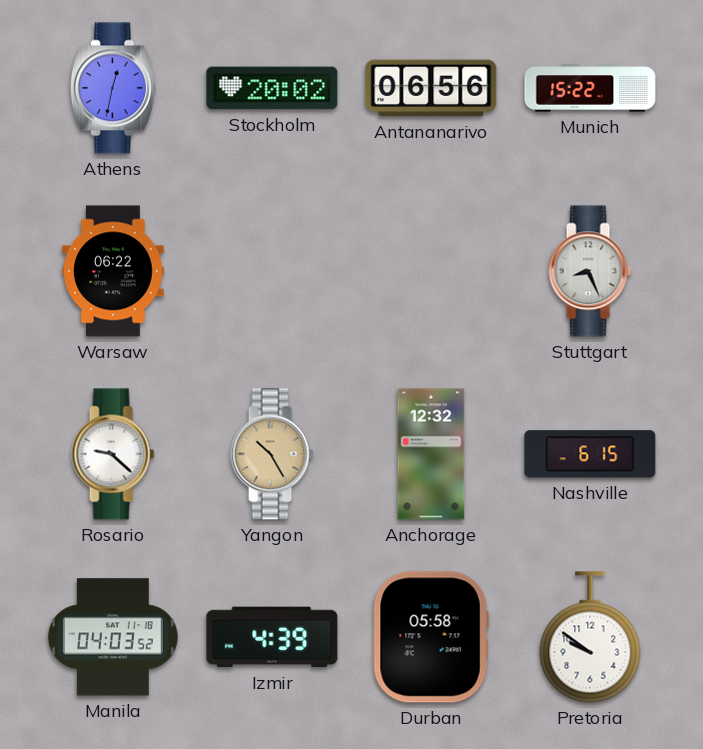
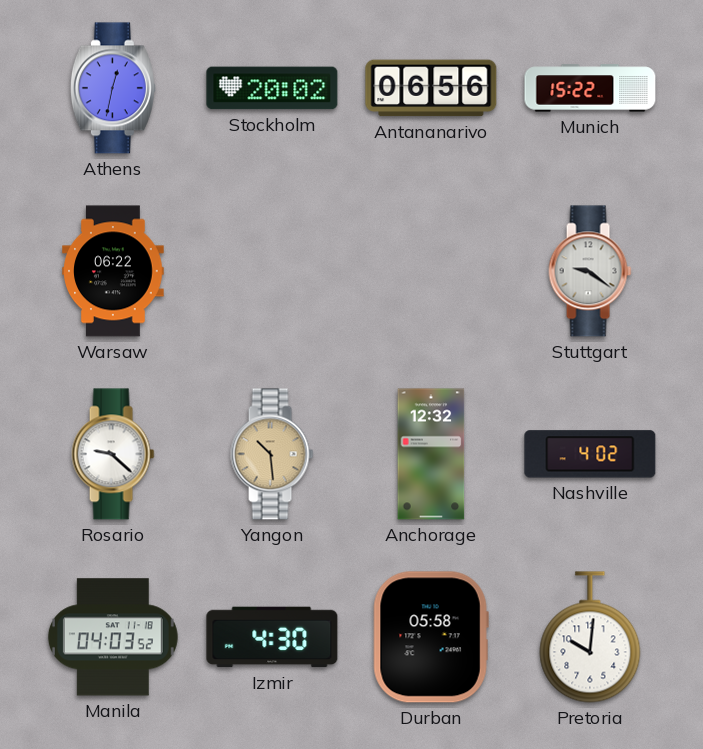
Stuttgart: 8:26 -> 9:21 (590, 271)
Yangon: 10:25 -> 10:29 (272, 454)
Nashville: 6:15 -> 4:02 (590, 454)
Izmir: 4:39 -> 4:30 (272, 637)
Pretoria: 9:51 -> 10:01 (590, 637)
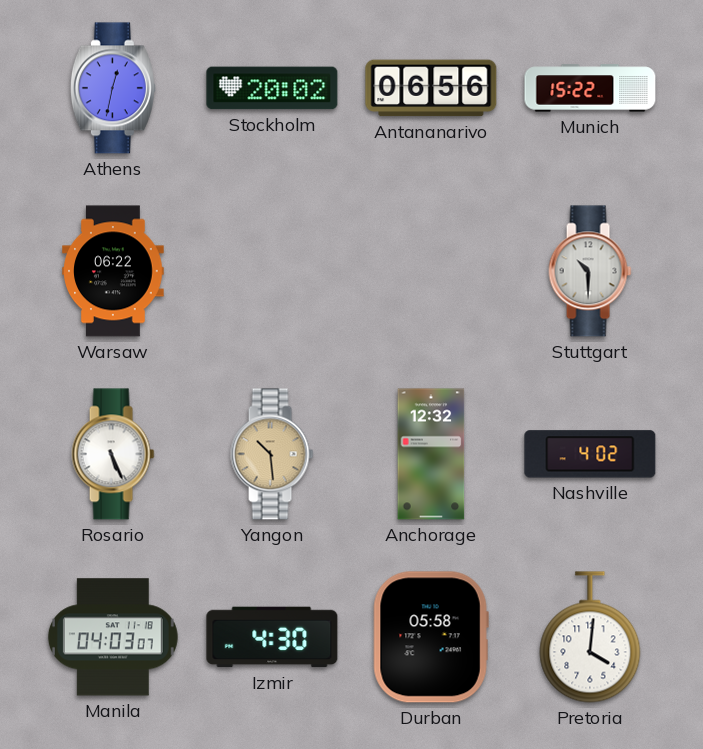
Stuttgart: 9:21 -> 10:30 (590, 271)
Rosario: 9:22 -> 5:26 (113, 454)
Manila: 04:03:52 -> 04:03:07 (113, 637)
Pretoria: 10:01 -> 4:01 (590, 637)
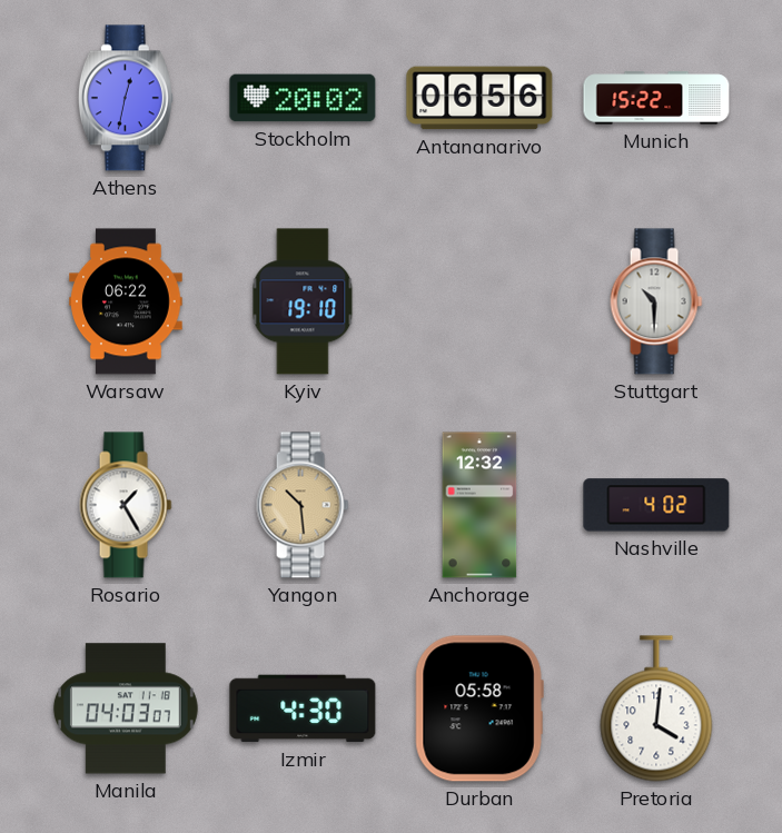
Kyiv: none -> 19:10 (303, 301)
Rosario: 5:26 -> 1:25 (126, 505)
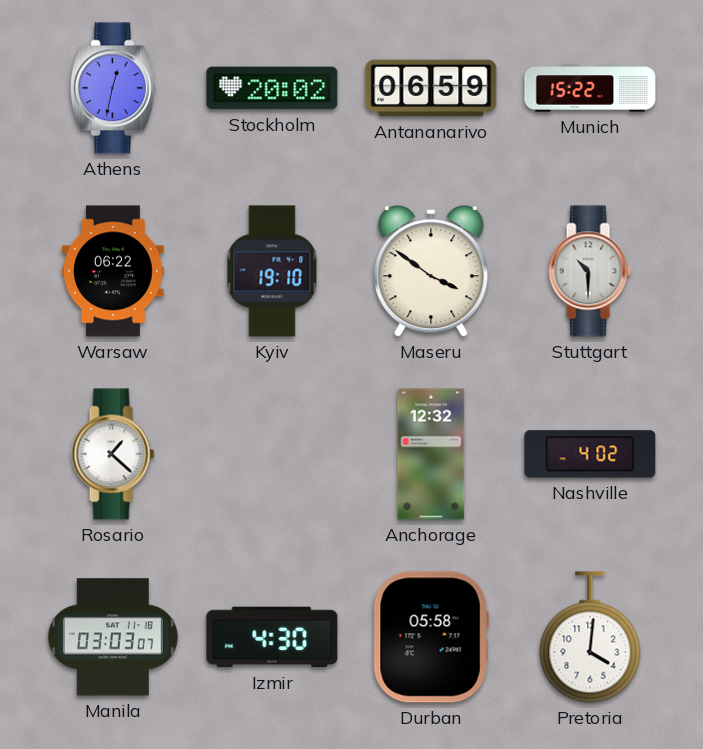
Antananarivo: 06:56 -> 06:59 (431, 88)
Maseru: none -> 3:51 (431, 272)
Rosario: 1:25 -> 1:22 (113, 454)
Yangon: 10:29 -> none (303, 505)
Manila: 04:03 -> 03:03 (113, 637)
